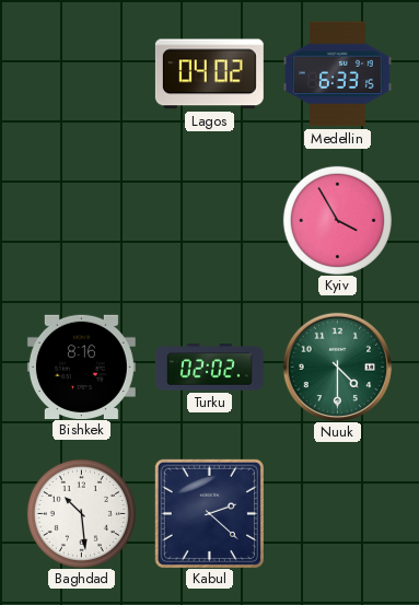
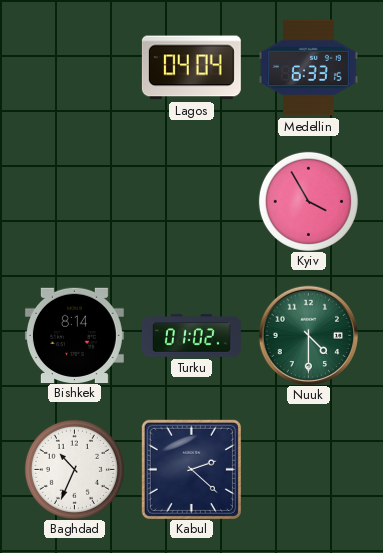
Lagos: 04:02 -> 04:04 (191, 68)
Bishkek: 8:16 -> 8:14 (74, 335)
Turku: 02:02 -> 01:02 (191, 336)
Baghdad: 10:29 -> 10:34 (74, 469)
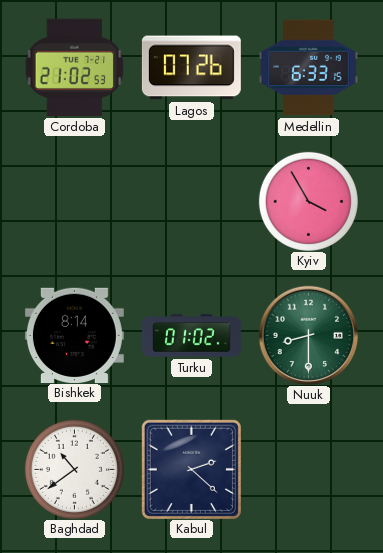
Cordoba: none -> 21:02 (74, 68)
Lagos: 04:04 -> 07:26 (191, 68)
Nuuk: 4:30 -> 8:30 (308, 335)
Baghdad: 10:34 -> 10:39 (74, 469)
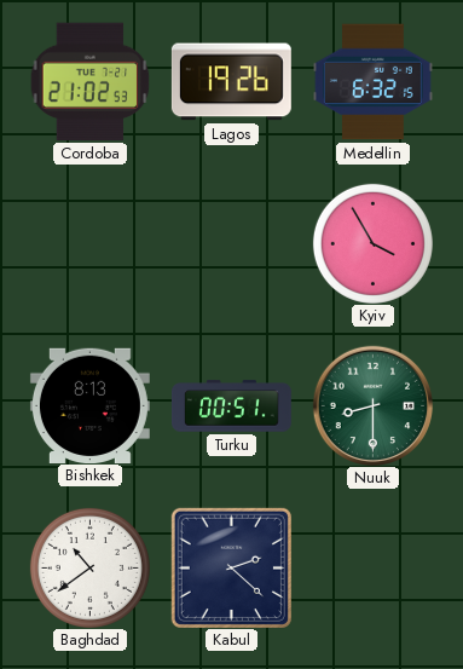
Lagos: 07:26 -> 19:26 (231, 82)
Medellin: 6:33 -> 6:32 (372, 82)
Bishkek: 8:14 -> 8:13 (89, 405)
Turku: 01:02 -> 00:51 (231, 406)
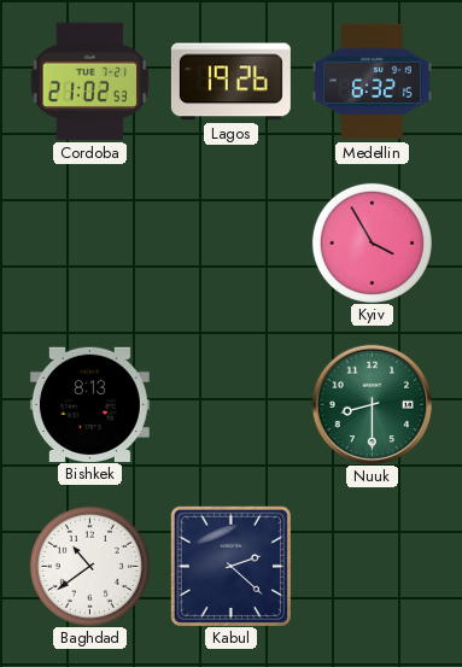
Turku: 00:51 -> none (231, 406)
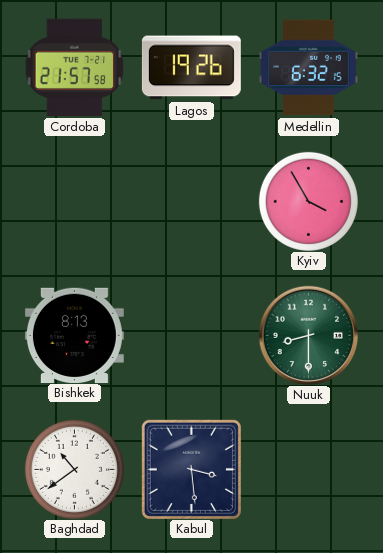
Cordoba: 21:02 -> 21:57 (74, 68)
Kabul: 2:22 -> 3:29 (191, 469)
